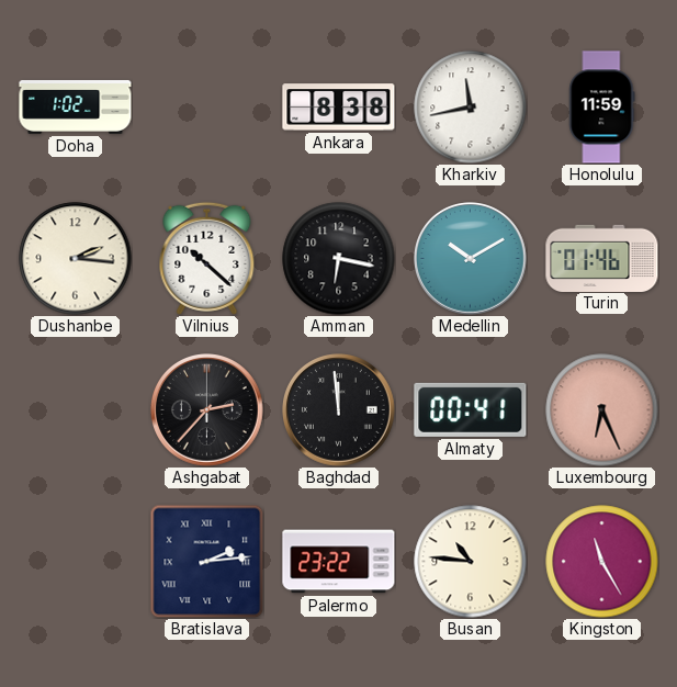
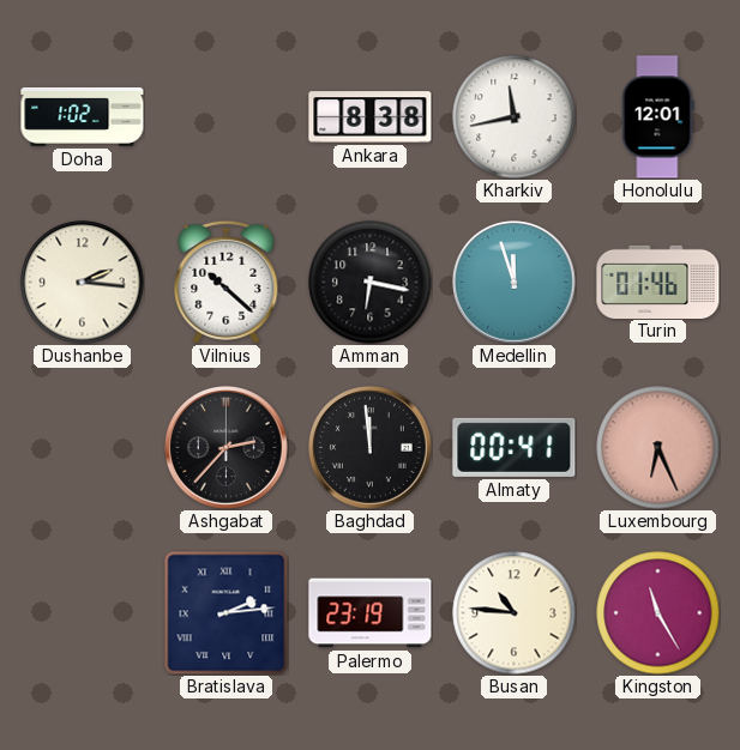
Honolulu: 11:59 -> 12:01 (658, 117)
Medellin: 10:10 -> 11:57 (515, 283)
Palermo: 23:22 -> 23:19 (371, 613)
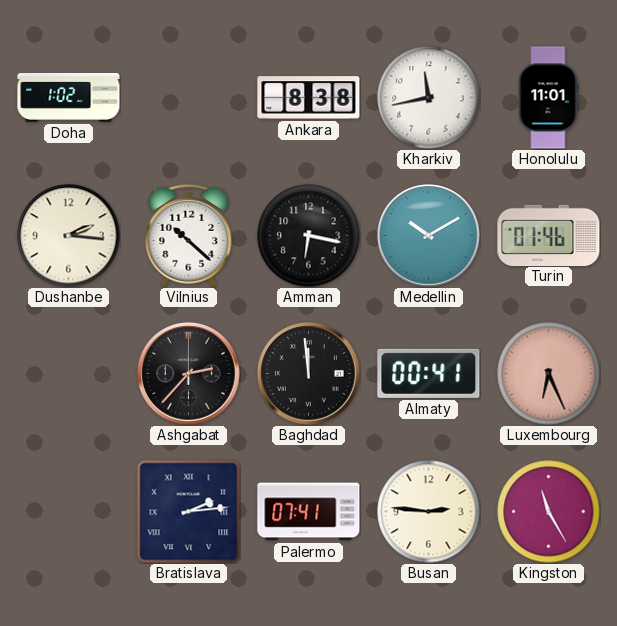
Honolulu: 12:01 -> 11:01 (549, 98)
Medellin: 11:57 -> 10:10 (429, 236)
Palermo: 23:19 -> 07:41 (309, 512)
Busan: 10:46 -> 2:46 (429, 512)
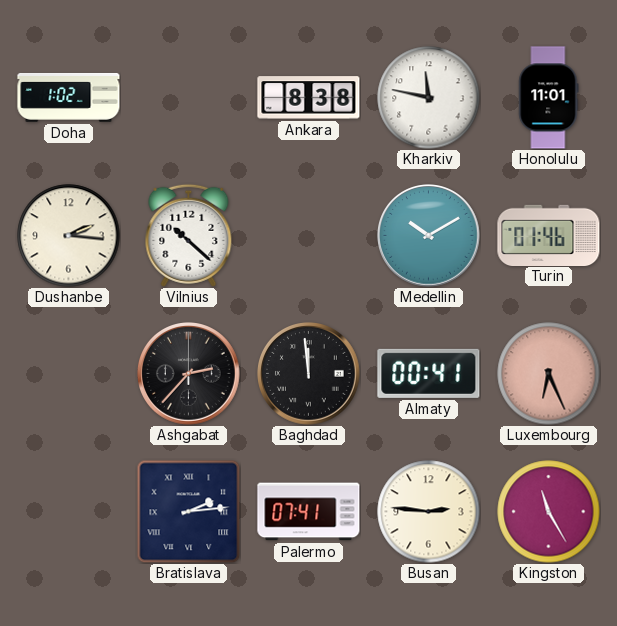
Kharkiv: 11:43 -> 11:47 (429, 98)
Amman: 6:17 -> none (309, 236)
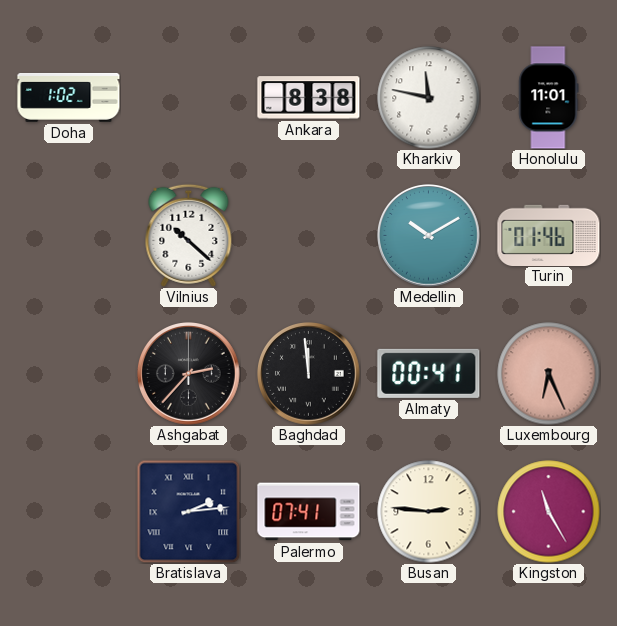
Dushanbe: 2:16 -> none (69, 236)
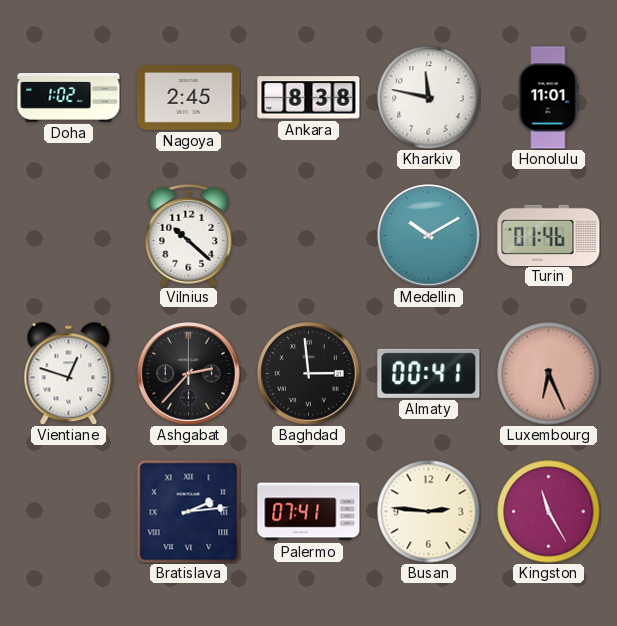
Nagoya: none -> 2:45 (189, 98)
Vientiane: none -> 12:48 (69, 373)
Baghdad: 11:59 -> 2:59 (309, 374)
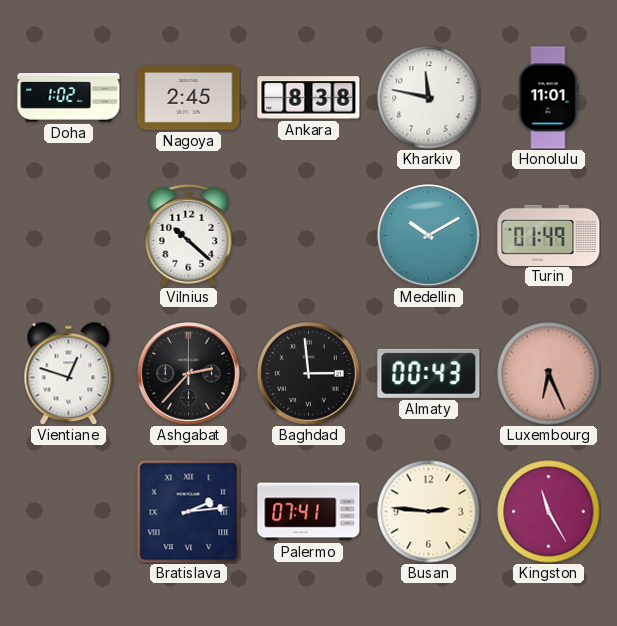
Turin: 01:46 -> 01:49 (549, 235)
Almaty: 00:41 -> 00:43 (429, 373)
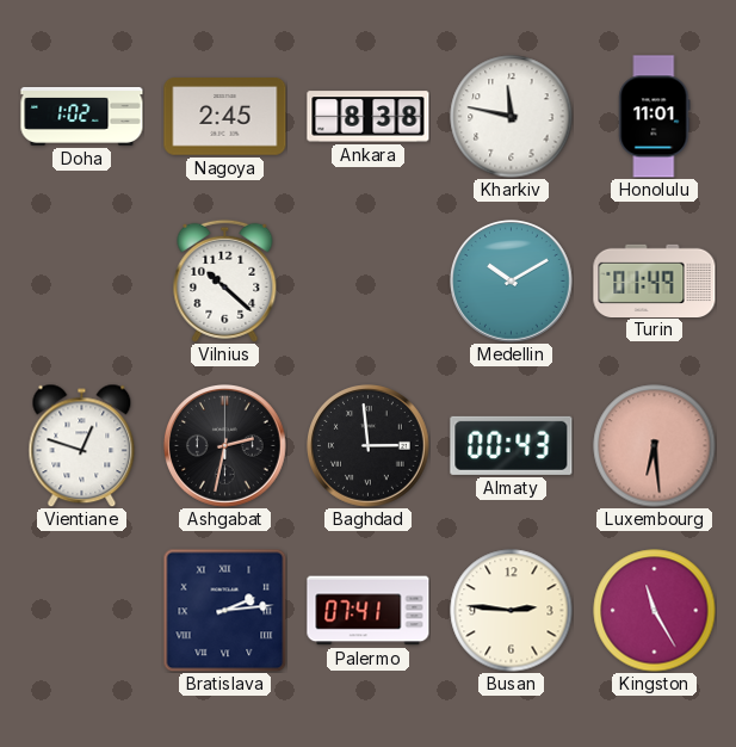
Ashgabat: 2:37 -> 2:32 (225, 446)
Luxembourg: 6:26 -> 6:29 (655, 446)
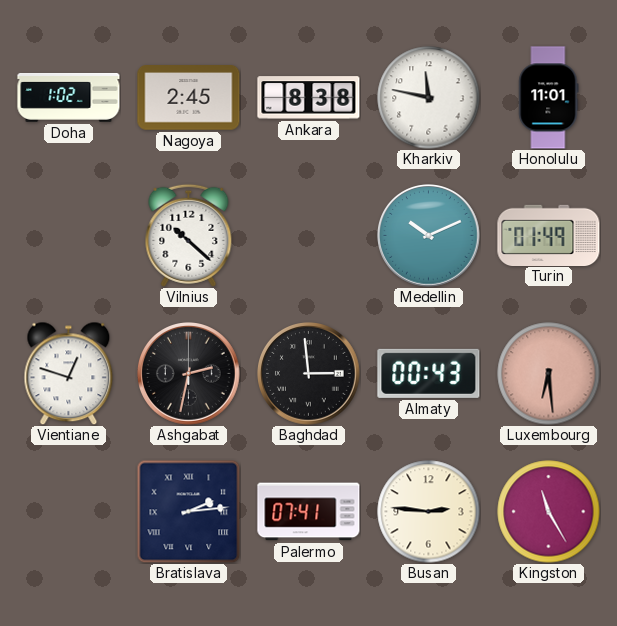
Medellin: 10:10 -> 10:11 (429, 236)
